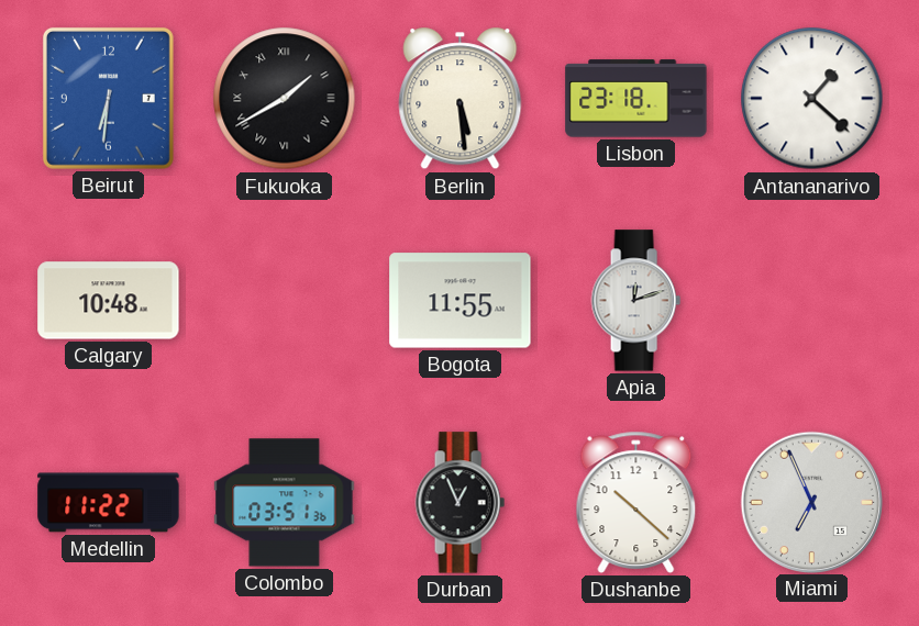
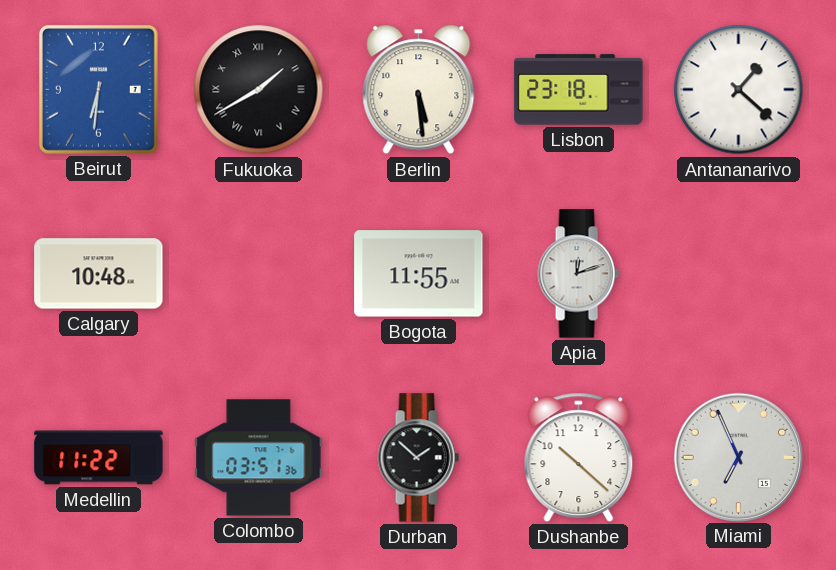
Durban: 12:56 -> 1:52 (418, 458)
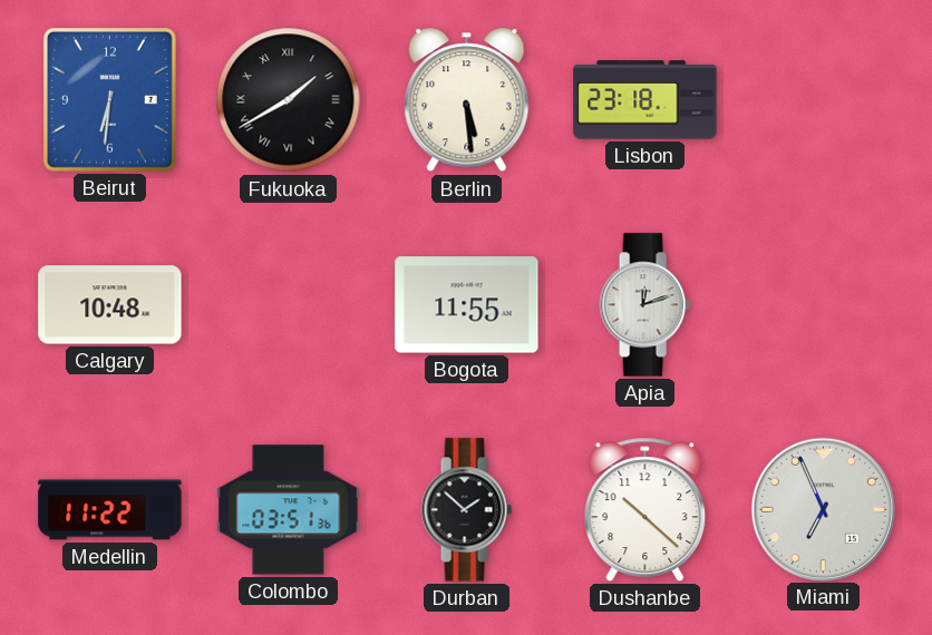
Antananarivo: 1:22 -> none (739, 90)
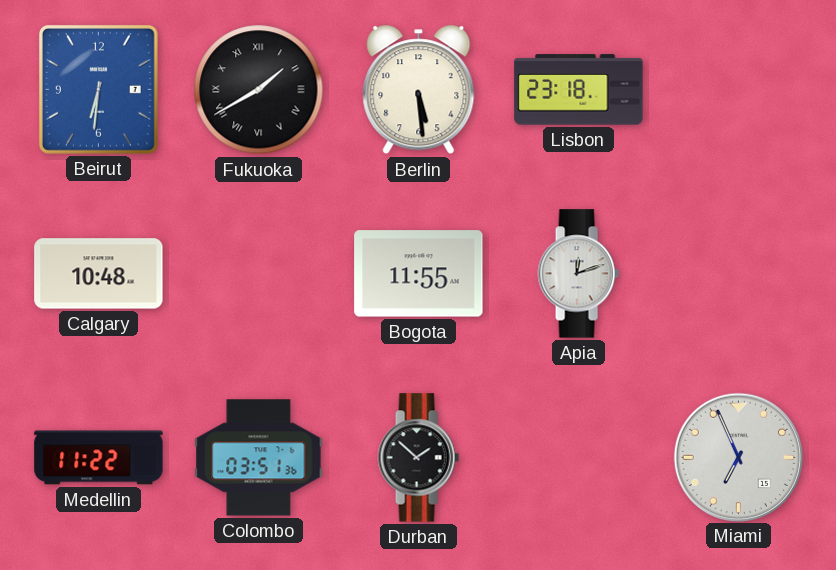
Dushanbe: 10:22 -> none (645, 509)
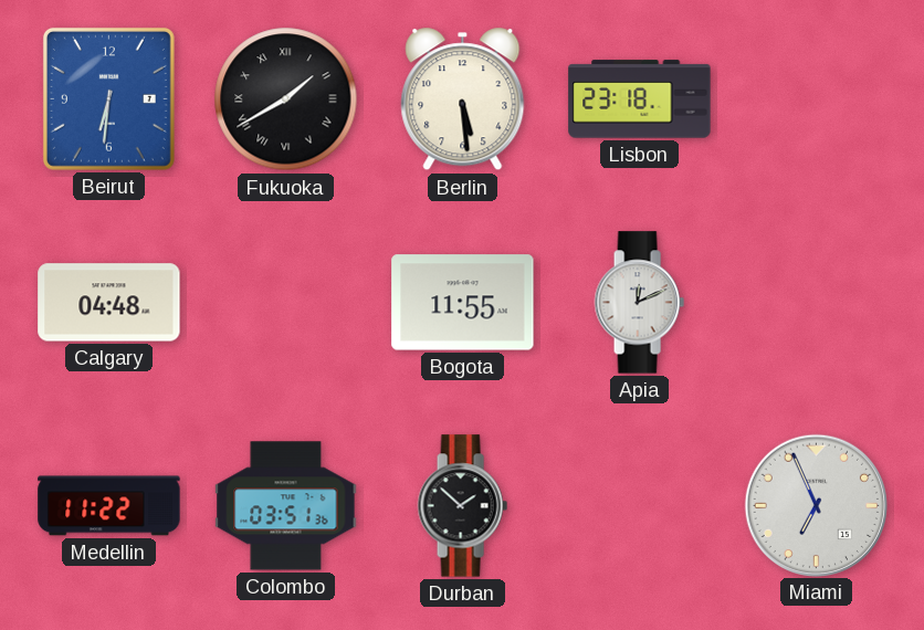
Calgary: 10:48 -> 04:48 (109, 303)
Apia: 12:12 -> 12:11 (639, 303)
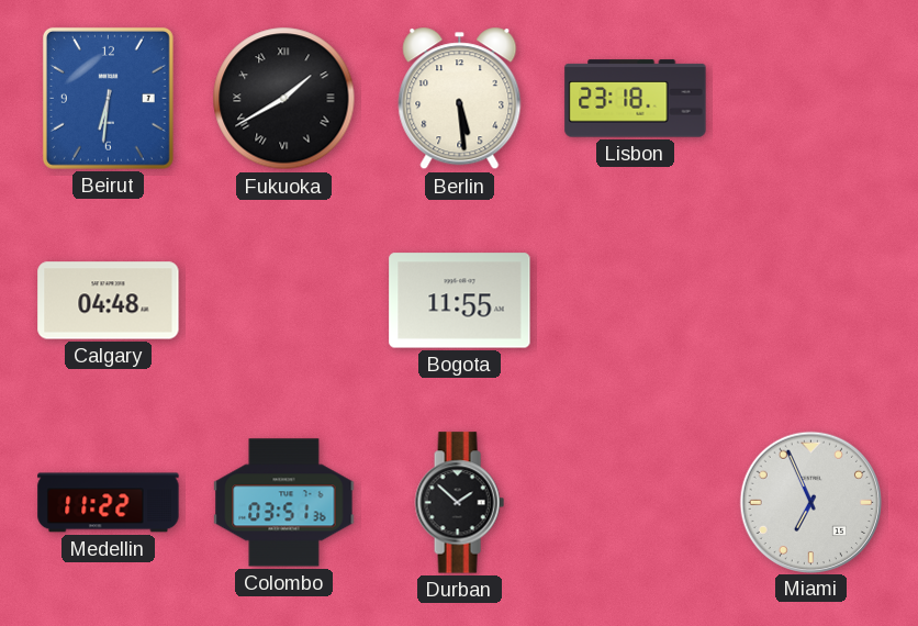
Apia: 12:11 -> none (639, 303)
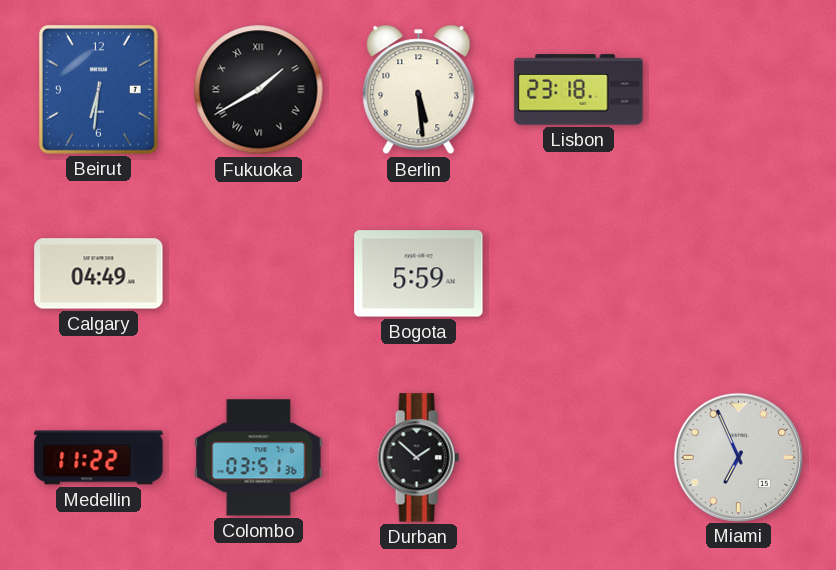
Calgary: 04:48 -> 04:49 (99, 274)
Bogota: 11:55 -> 5:59 (419, 274)
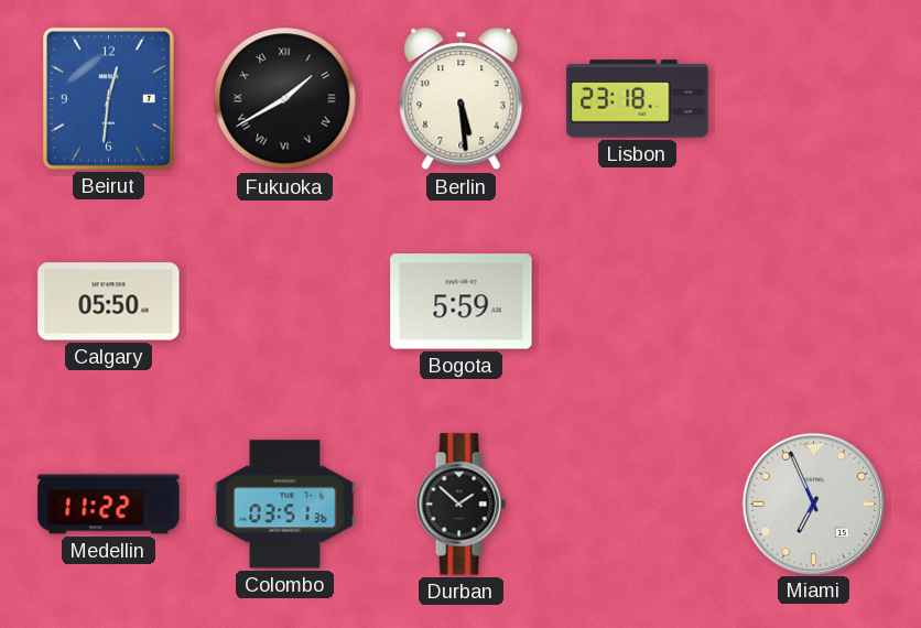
Beirut: 6:31 -> 12:31 (108, 98)
Calgary: 04:49 -> 05:50 (109, 302)
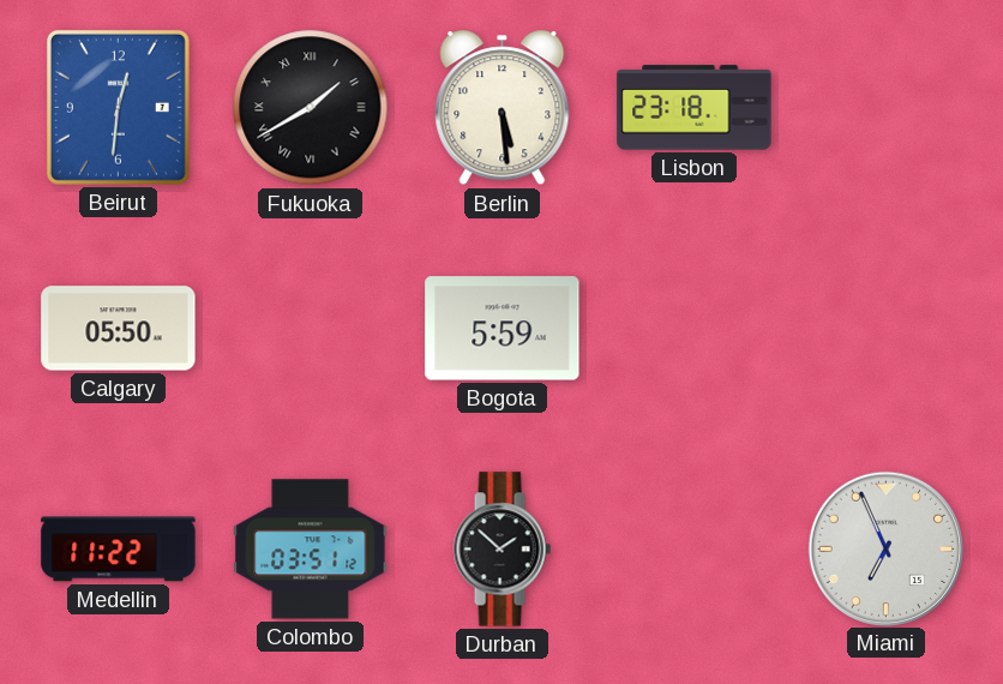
Colombo: 03:51:36 -> 03:51:12 (311, 550)
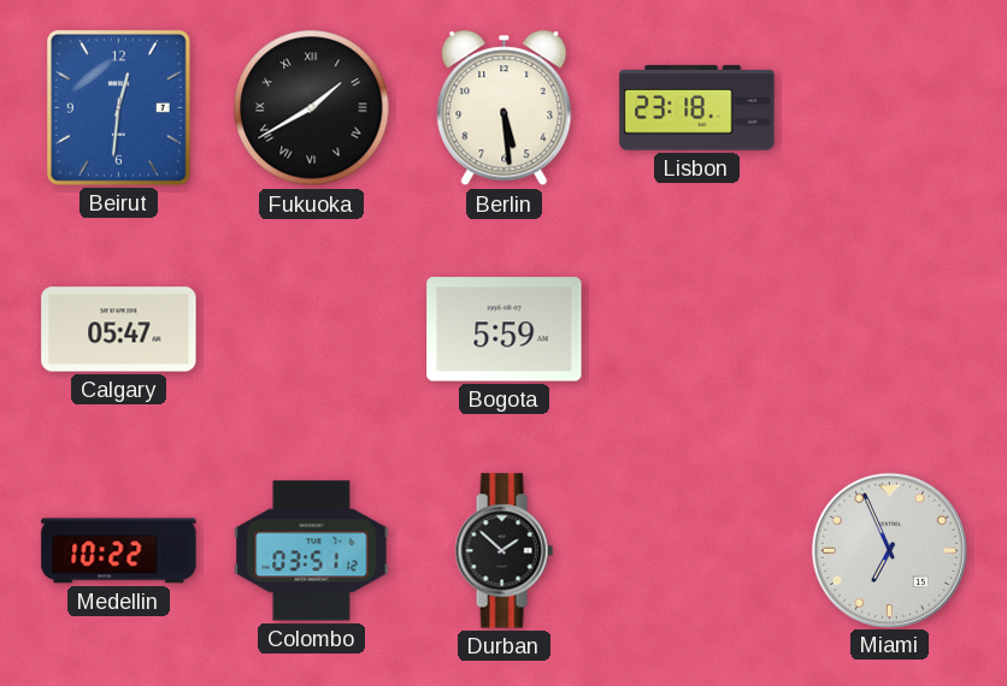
Calgary: 05:50 -> 05:47 (119, 330)
Medellin: 11:22 -> 10:22 (119, 551)
